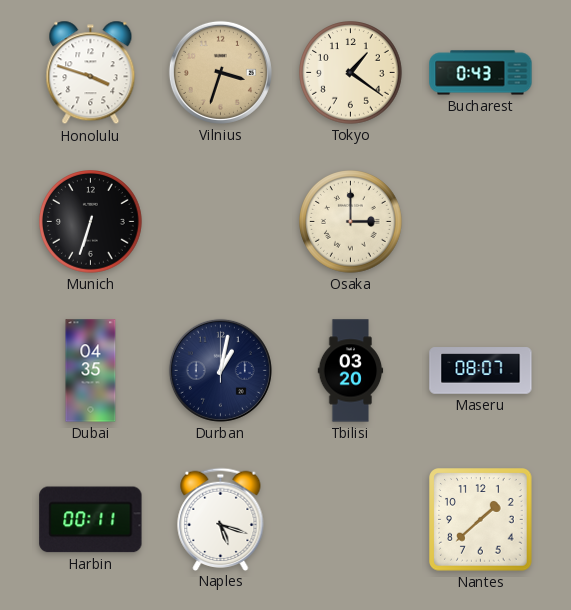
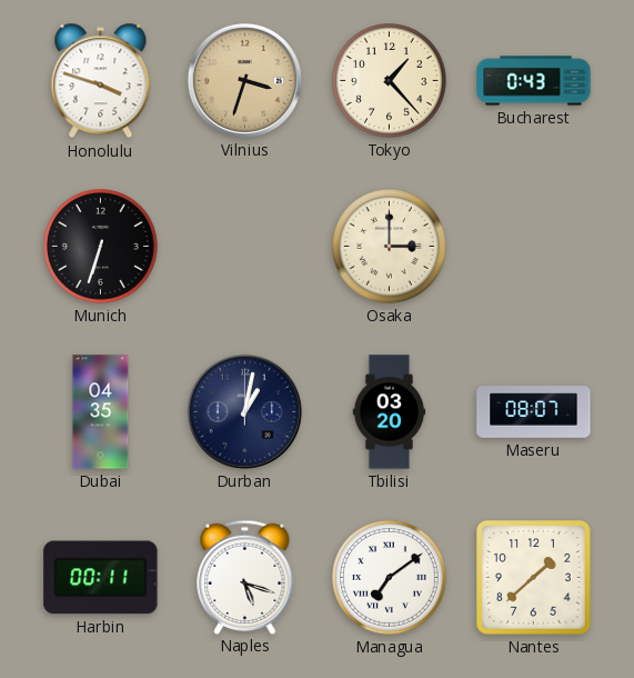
Tokyo: 1:21 -> 1:23 (390, 81)
Managua: none -> 7:09 (390, 578)
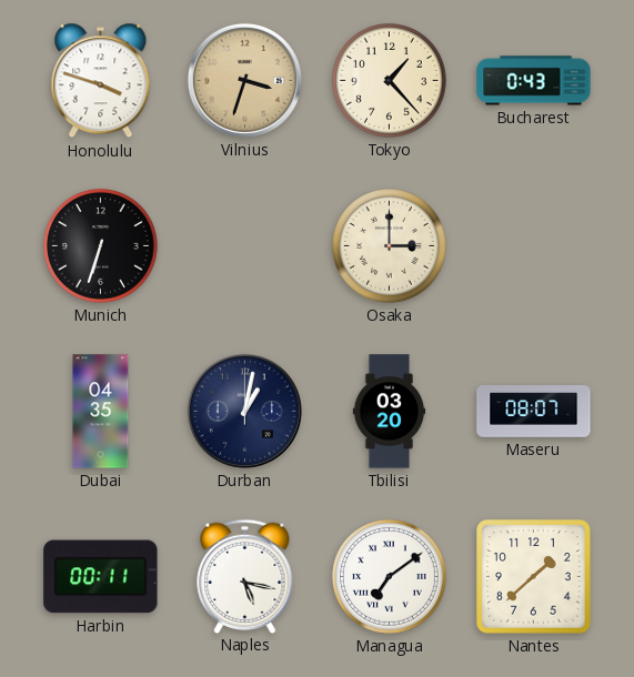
Naples: 5:18 -> 5:17 (245, 576)
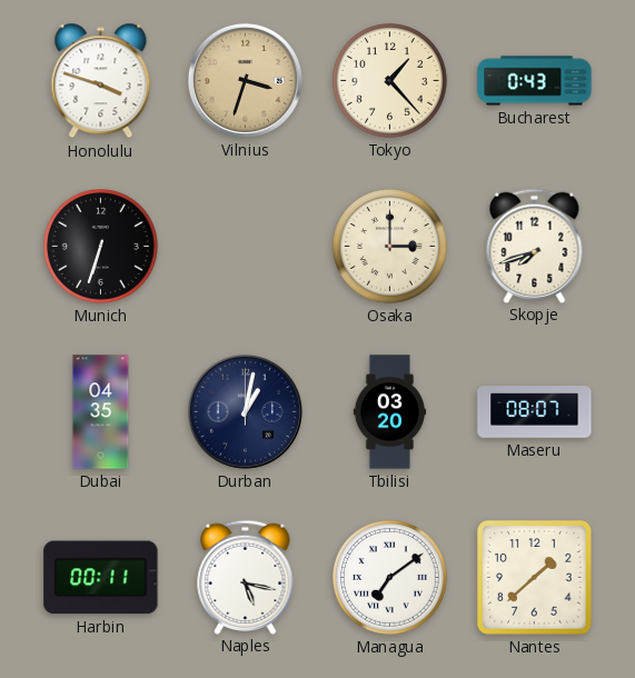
Skopje: none -> 7:42 (535, 246)
